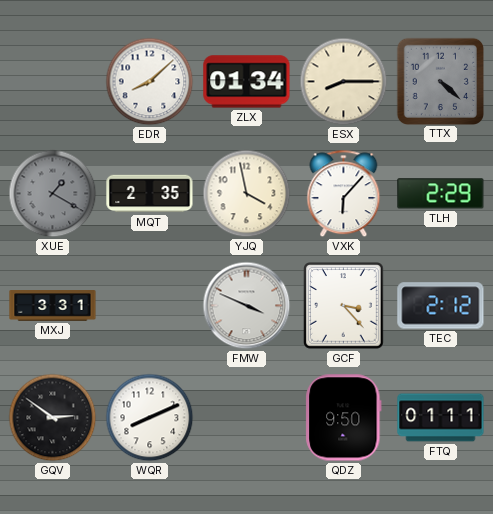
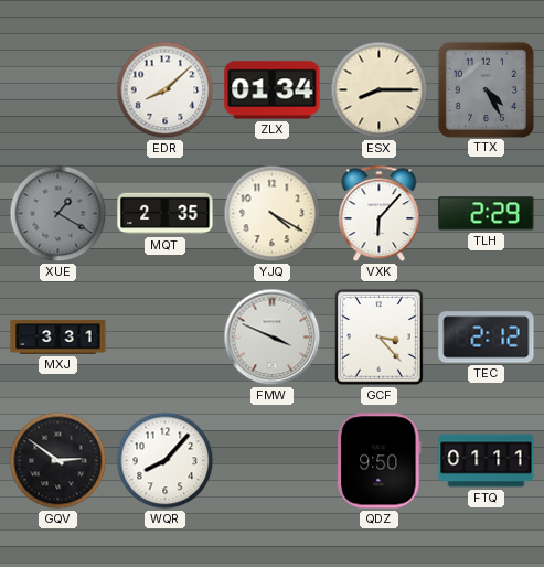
TTX: 4:22 -> 4:25 (486, 89)
YJQ: 3:58 -> 4:20 (273, 214)
WQR: 8:11 -> 8:07 (166, 461)
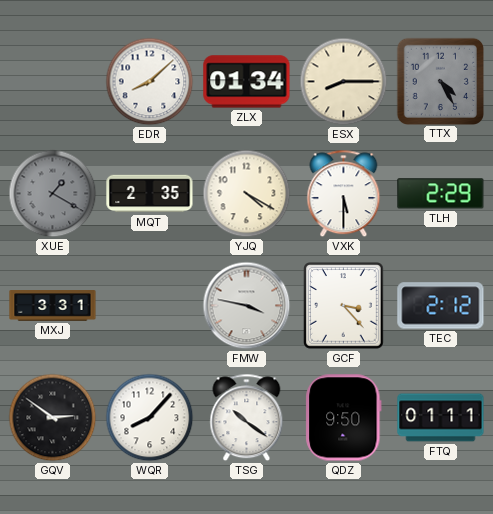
VXK: 6:07 -> 5:30 (344, 194)
FMW: 3:49 -> 3:47 (247, 306)
TSG: none -> 10:21 (247, 418)
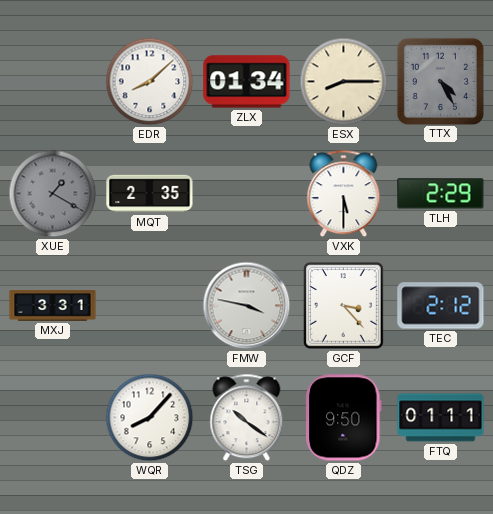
YJQ: 4:20 -> none (247, 194)
GQV: 2:51 -> none (53, 418)
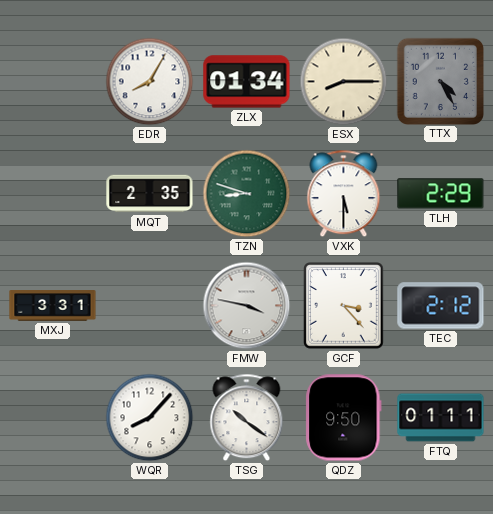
EDR: 8:08 -> 8:05 (150, 82)
XUE: 1:20 -> none (53, 194)
TZN: none -> 8:48 (247, 194)
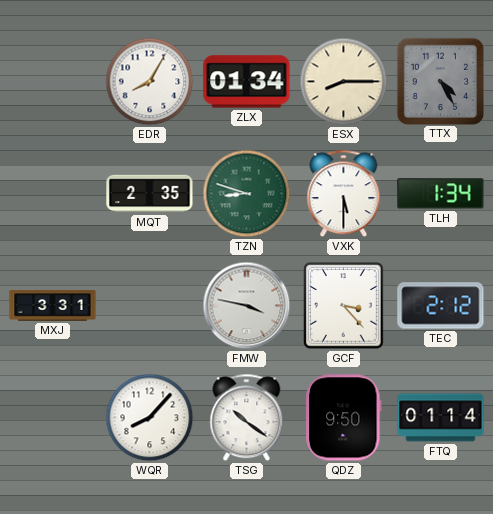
TLH: 2:29 -> 1:34 (441, 194)
FTQ: 01:11 -> 01:14 (441, 418)
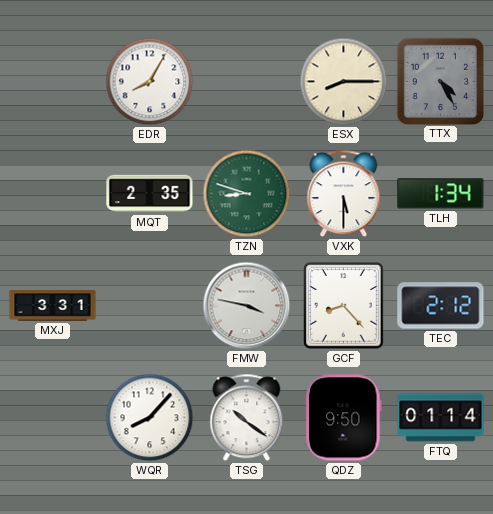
ZLX: 01:34 -> none (247, 82)
GCF: 3:23 -> 8:23 (344, 306)
